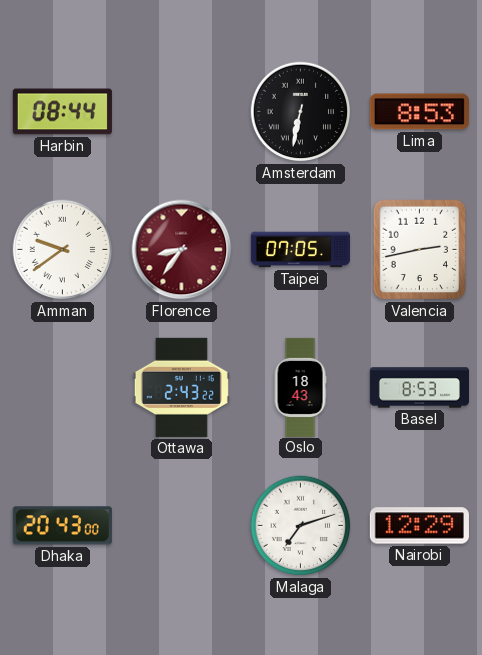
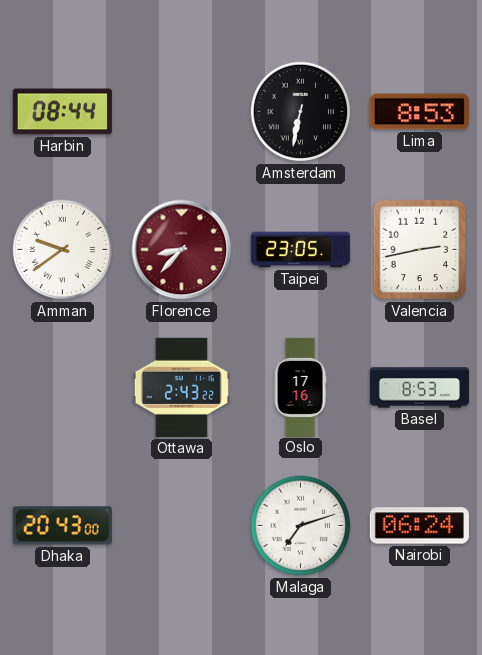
Florence: 8:36 -> 8:37 (182, 250)
Taipei: 07:05 -> 23:05 (300, 250)
Oslo: 18:43 -> 17:16 (300, 387)
Nairobi: 12:29 -> 06:24 (419, 526)
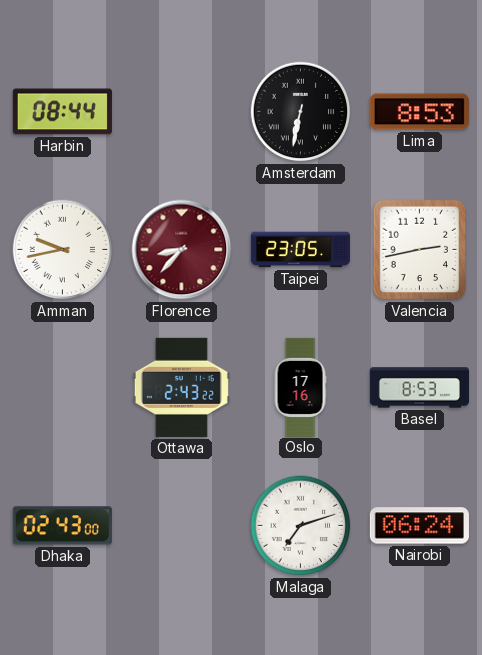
Amman: 9:39 -> 9:43 (63, 250)
Dhaka: 20:43 -> 02:43 (62, 526)
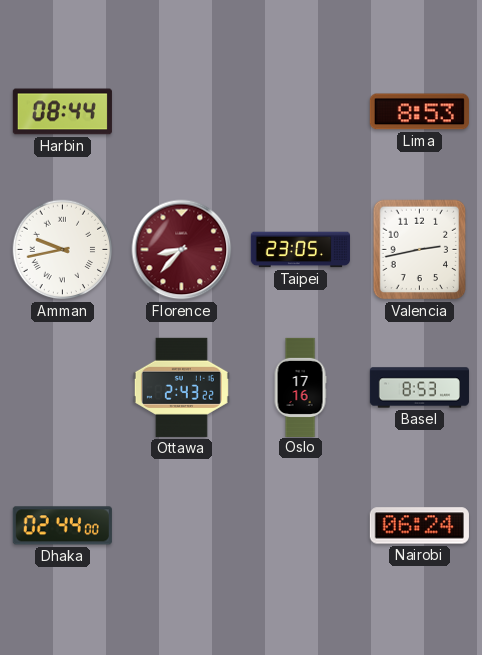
Amsterdam: 6:32 -> none (301, 112)
Dhaka: 02:43 -> 02:44 (62, 526)
Malaga: 7:12 -> none (301, 526)
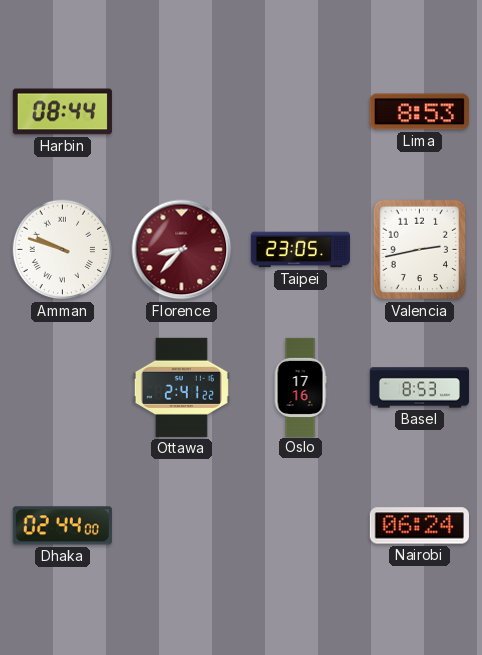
Amman: 9:43 -> 9:48 (63, 250)
Ottawa: 2:43 -> 2:41 (181, 387)
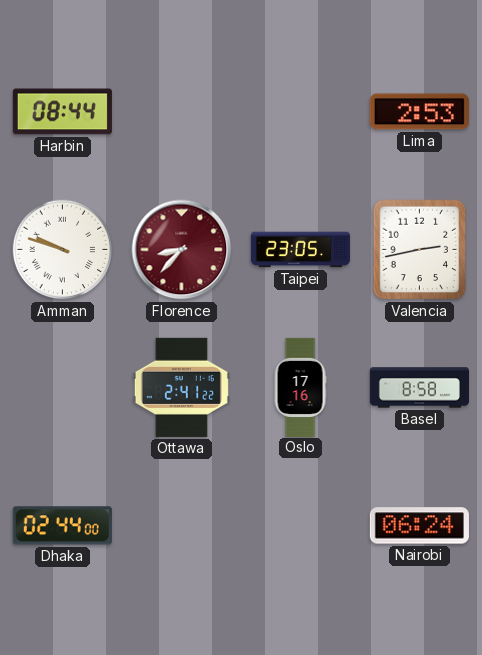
Lima: 8:53 -> 2:53 (419, 112)
Basel: 8:53 -> 8:58 (419, 388)
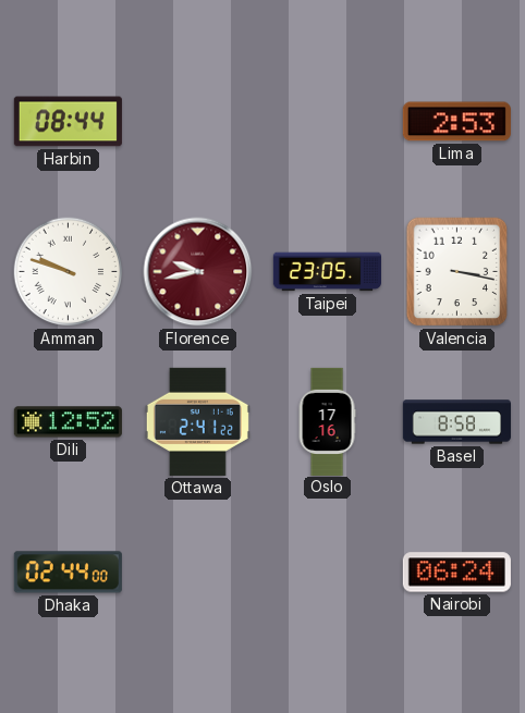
Florence: 8:37 -> 9:43 (198, 272)
Valencia: 2:43 -> 3:17 (457, 272)
Dili: none -> 12:52 (68, 422)
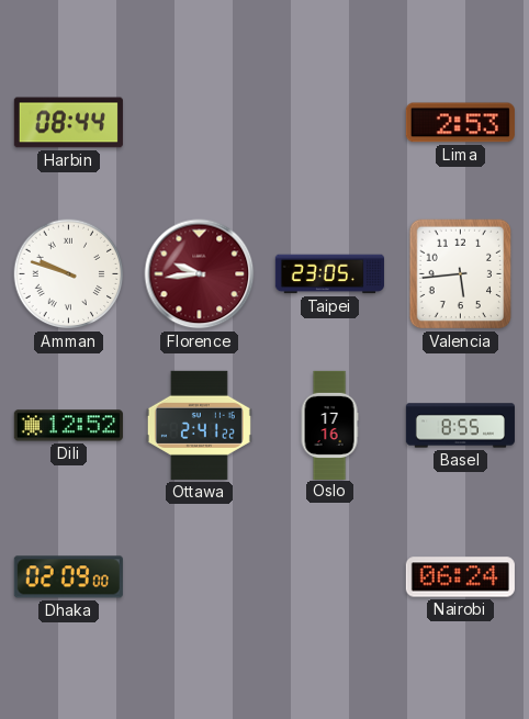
Florence: 9:43 -> 9:44 (200, 274)
Valencia: 3:17 -> 5:44 (461, 274)
Basel: 8:58 -> 8:55 (460, 426)
Dhaka: 02:44 -> 02:09 (68, 577)
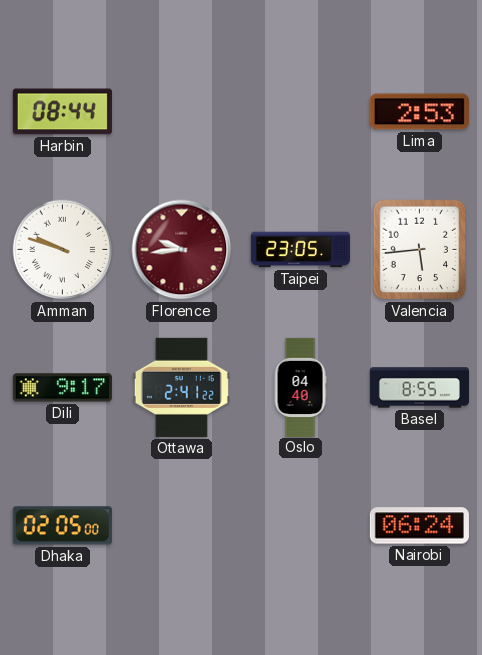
Dili: 12:52 -> 9:17 (62, 388)
Oslo: 17:16 -> 04:40 (300, 387)
Dhaka: 02:09 -> 02:05 (62, 526)
